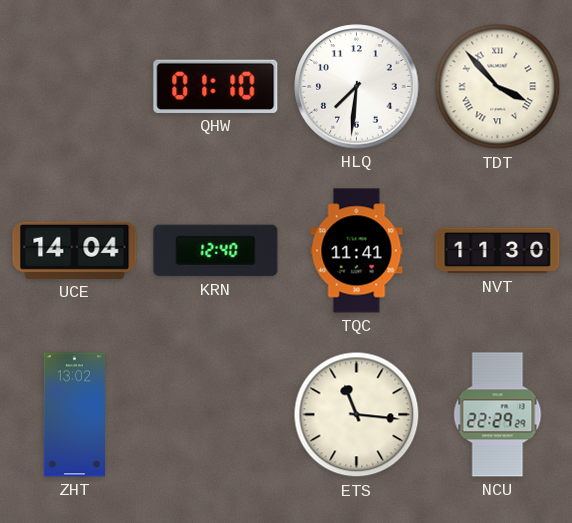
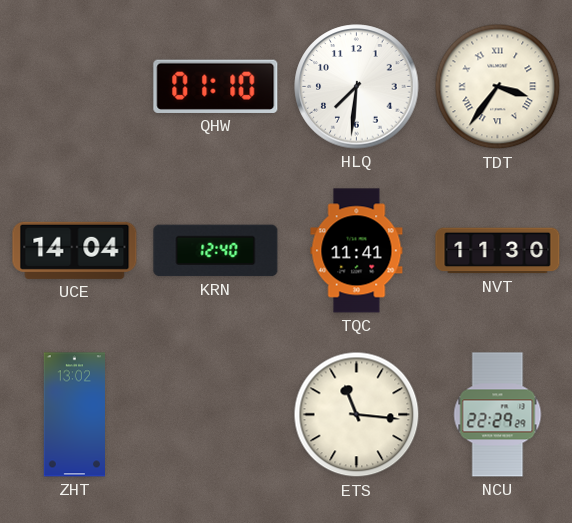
TDT: 3:53 -> 3:36 (498, 87)
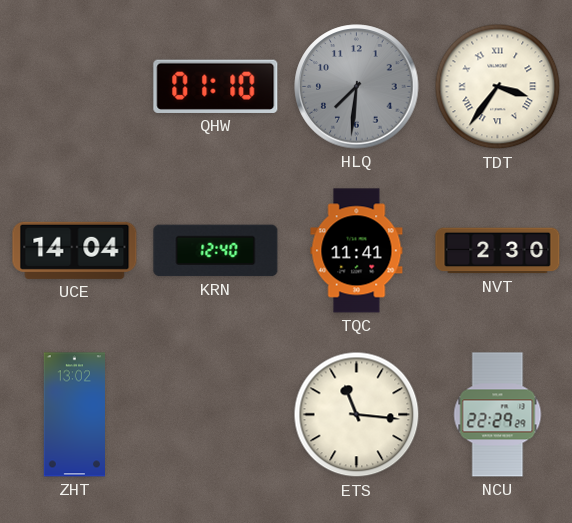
HLQ dial: white -> grey (357, 87)
NVT: 11:30 -> 2:30 (498, 251)
